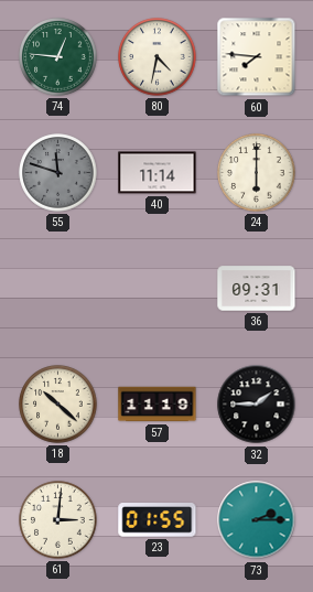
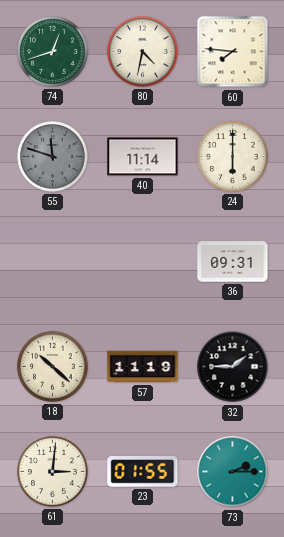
74: 12:46 -> 12:42 (53, 52)
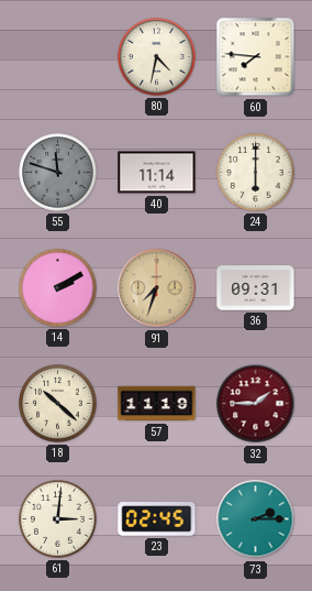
74: 12:42 -> none (53, 52)
14: none -> 2:10 (58, 288)
91: none -> 7:33 (157, 288)
32 dial: black -> burgundy (256, 404)
23: 01:55 -> 02:45 (157, 519)
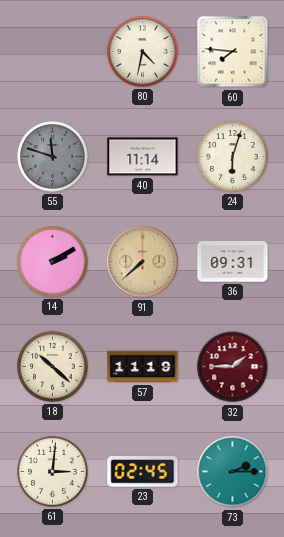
24: 6:00 -> 6:03 (233, 157)
91: 7:33 -> 7:38 (143, 262)
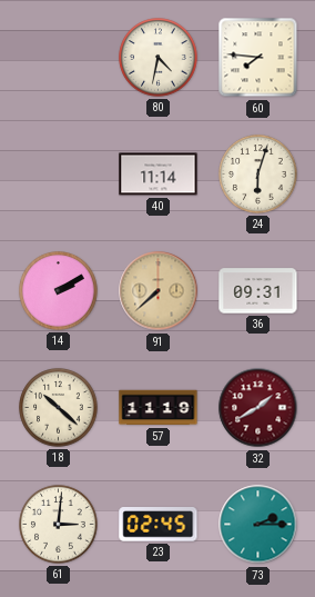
55: 11:48 -> none (53, 157)
32: 1:45 -> 1:40 (258, 408)
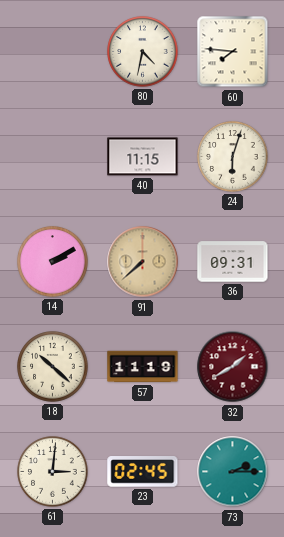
40: 11:14 -> 11:15 (143, 157)
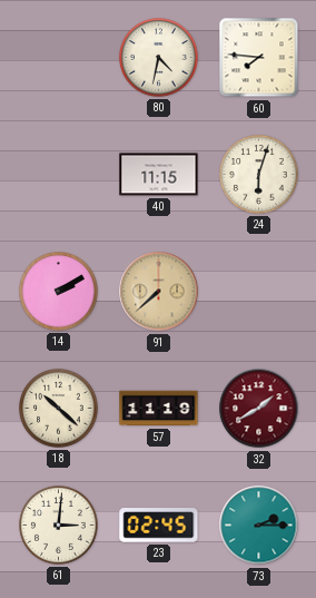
36: 09:31 -> none (233, 262)
